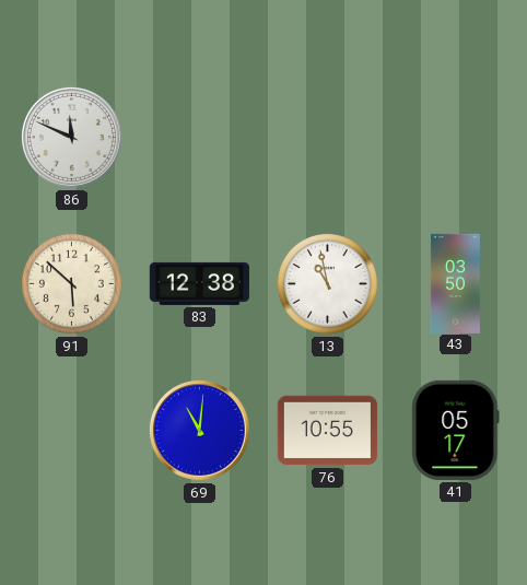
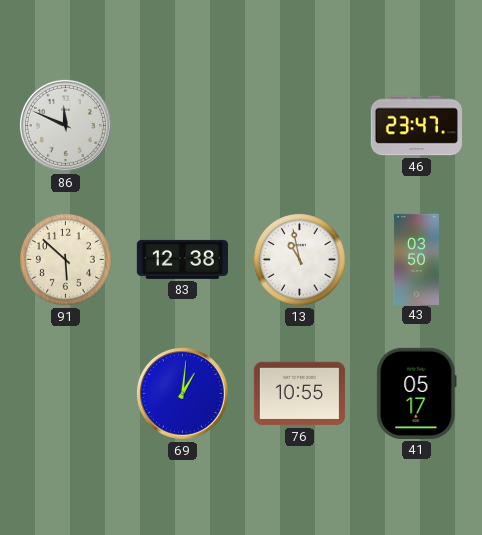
46: none -> 23:47 (416, 126)
69: 11:01 -> 1:01 (182, 393)
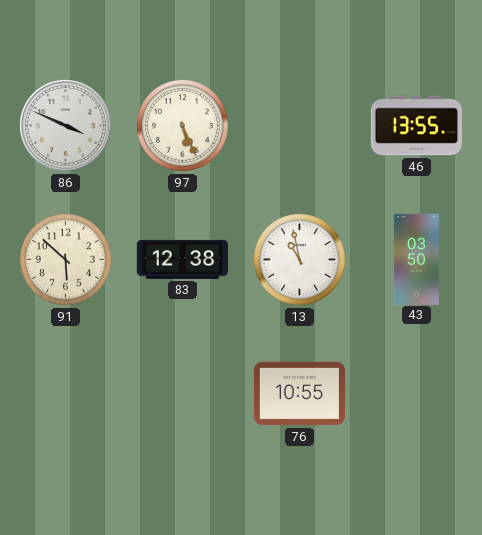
86: 11:49 -> 3:49 (65, 125)
97: none -> 5:26 (182, 125)
46: 23:47 -> 13:55 (416, 126)
69: 1:01 -> none (182, 393)
41: 05:17 -> none (417, 393)
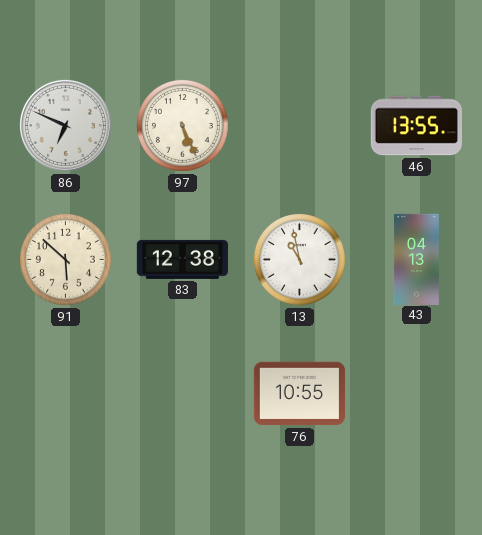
86: 3:49 -> 6:49 (65, 125)
43: 03:50 -> 04:13 (416, 259)
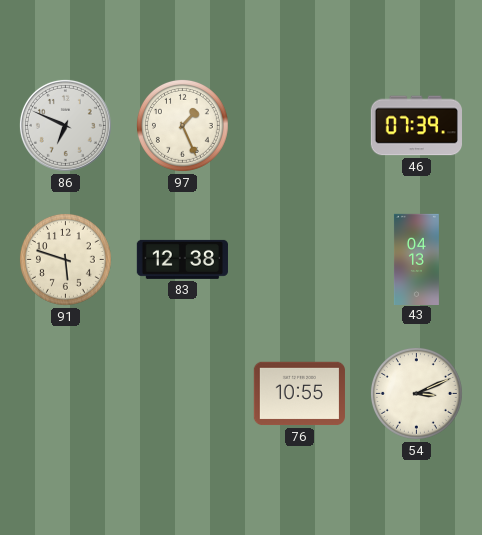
97: 5:26 -> 1:26 (182, 125)
46: 13:55 -> 07:39 (416, 126)
91: 5:52 -> 5:48 (65, 259)
13: 10:58 -> none (299, 259)
54: none -> 3:11 (416, 393)
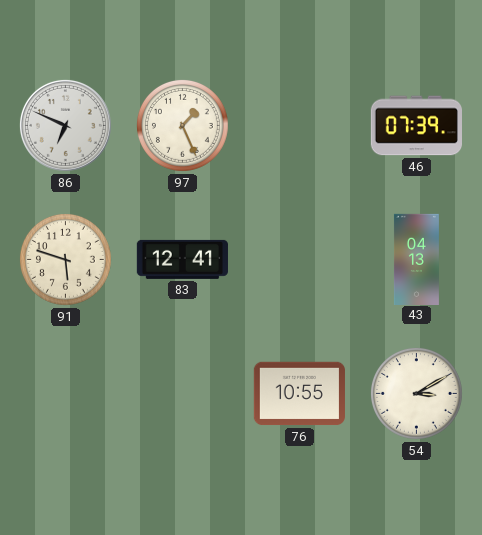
83: 12:38 -> 12:41 (182, 259)
54: 3:11 -> 3:10 (416, 393)
